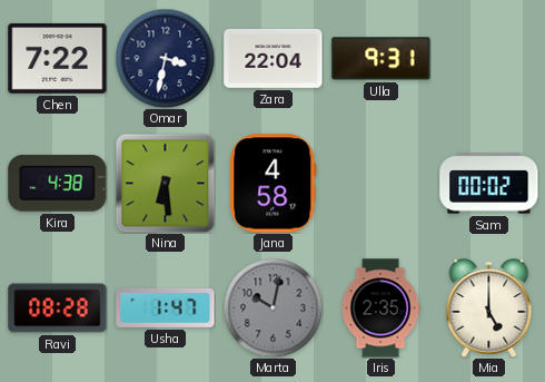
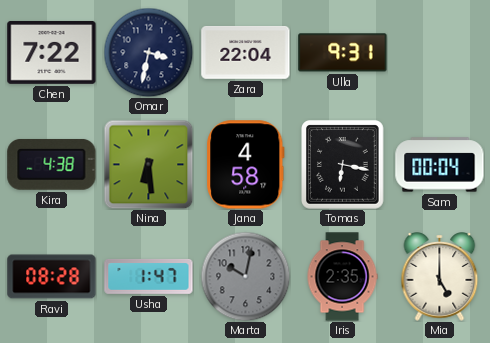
Tomas: none -> 6:17 (343, 165)
Sam: 00:02 -> 00:04 (440, 165)
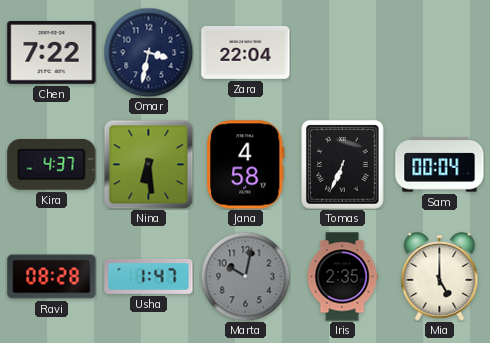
Ulla: 9:31 -> none (343, 53)
Kira: 4:38 -> 4:37 (52, 164)
Tomas: 6:17 -> 6:34 (343, 165)
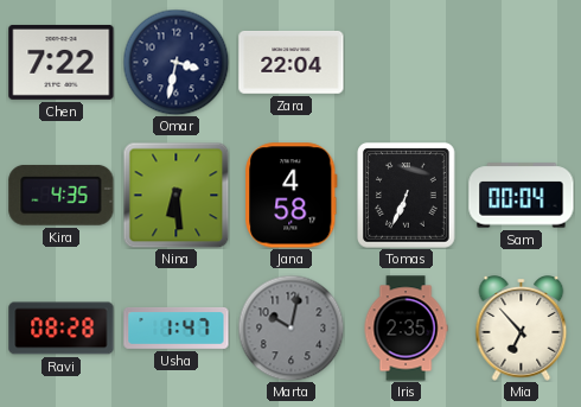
Kira: 4:37 -> 4:35 (62, 195)
Mia: 5:00 -> 6:53 (522, 329)
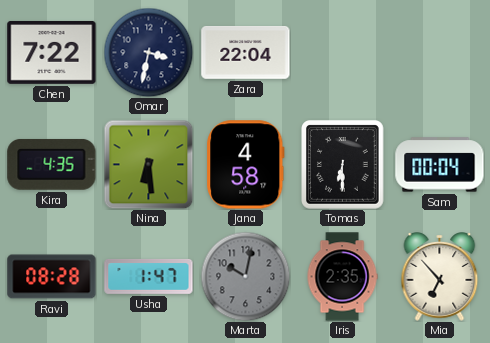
Tomas: 6:34 -> 6:30 (343, 165)
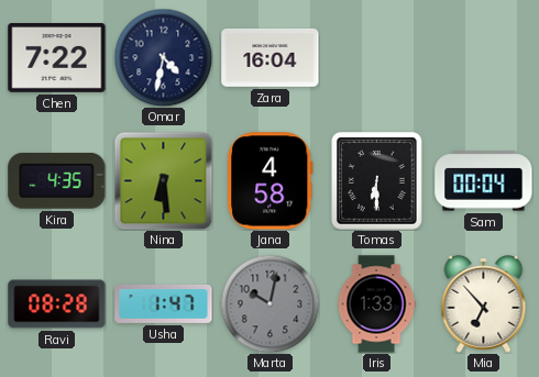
Omar: 3:32 -> 4:32 (163, 57)
Zara: 22:04 -> 16:04 (271, 58)
Iris: 2:35 -> 1:33 (376, 304)
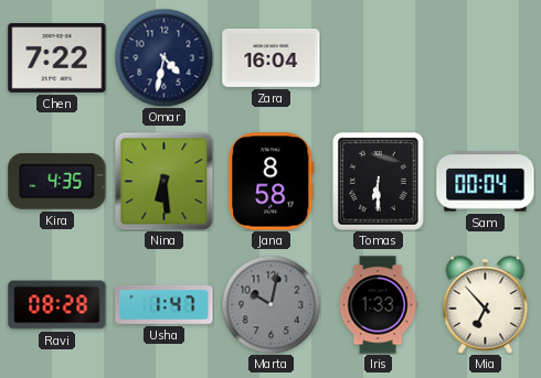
Jana: 4:58 -> 8:58 (272, 182)
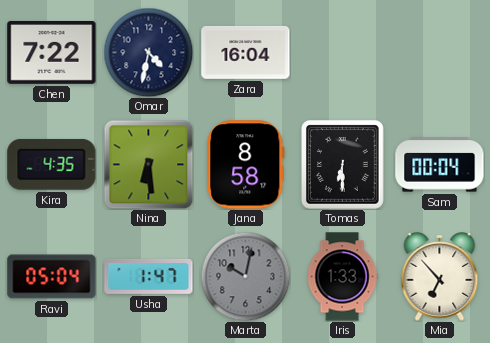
Ravi: 08:28 -> 05:04 (52, 277)
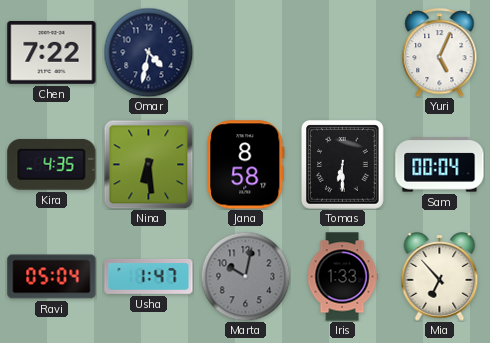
Zara: 16:04 -> none (246, 53)
Yuri: none -> 5:04 (440, 53)
